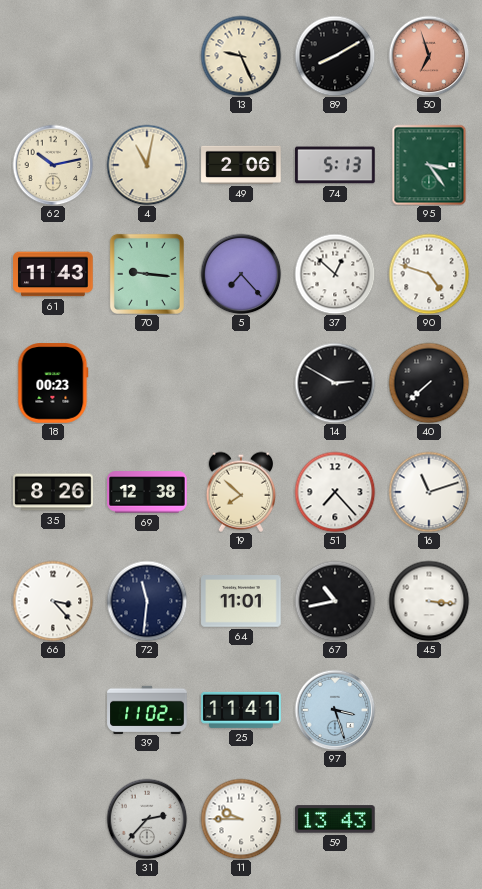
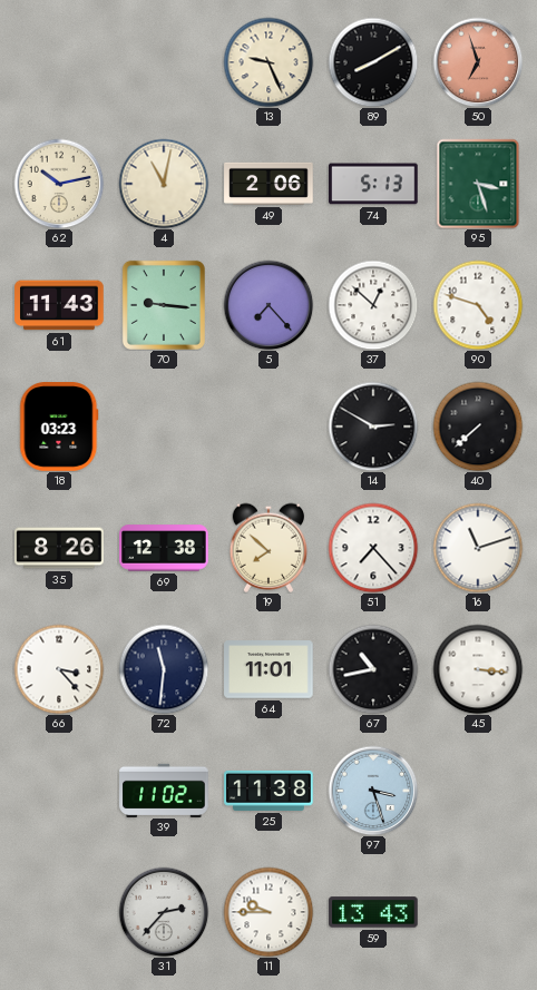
95: 3:24 -> 3:27 (478, 184)
18: 00:23 -> 03:23 (59, 427)
25: 11:41 -> 11:38 (268, 791)
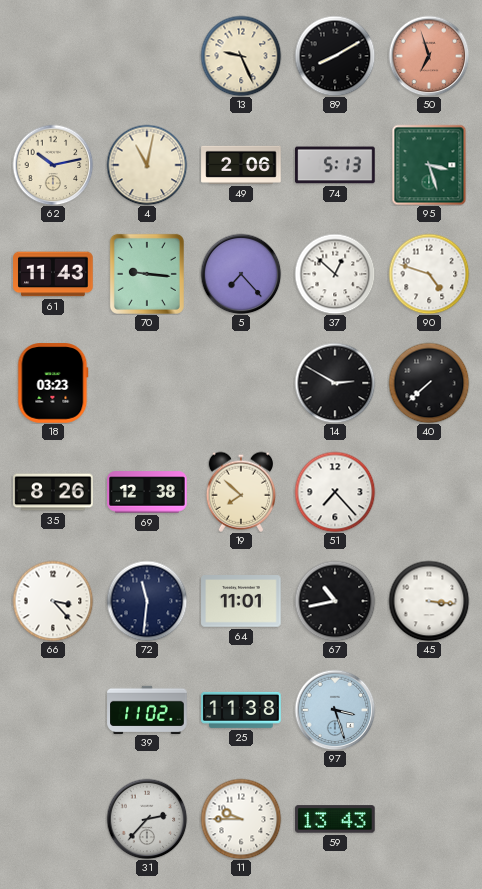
16: 11:12 -> none (478, 548)
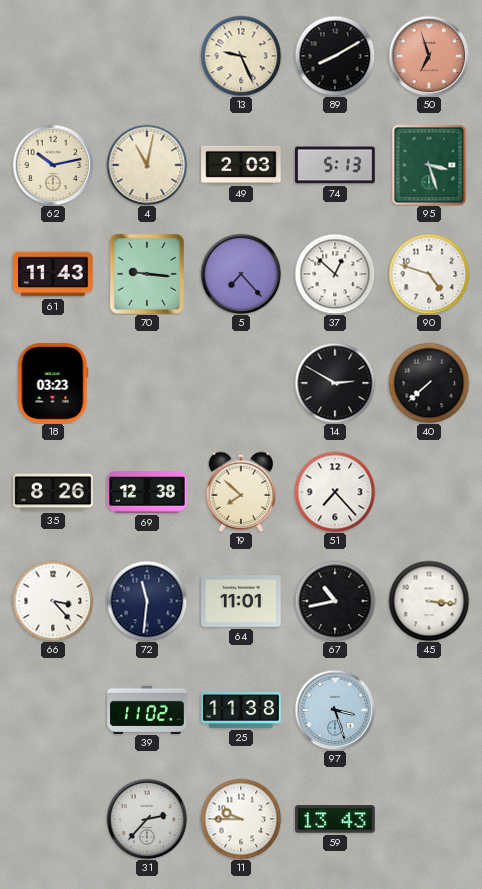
49: 2:06 -> 2:03 (241, 165)
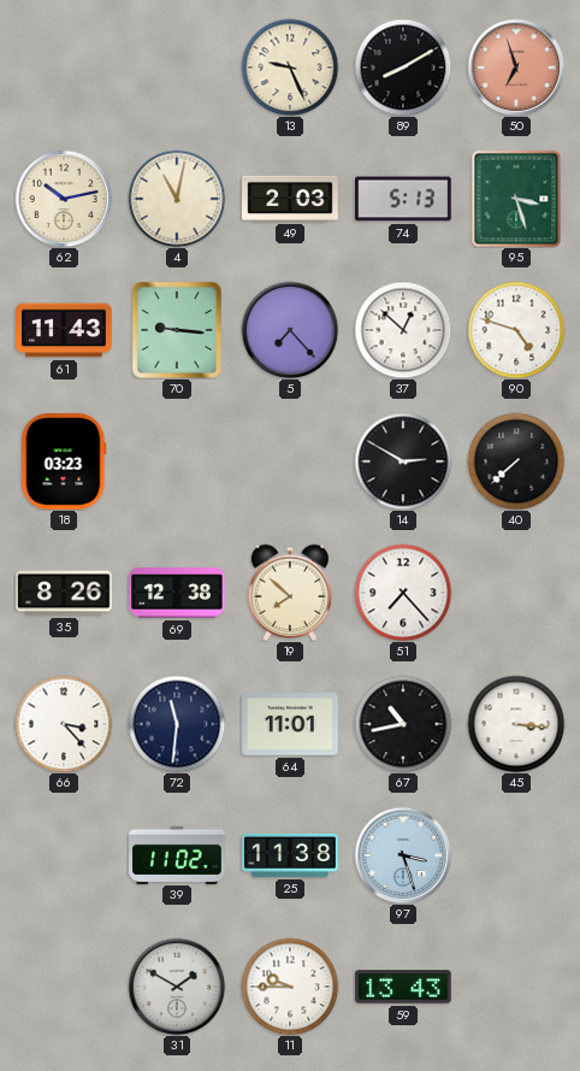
31: 2:37 -> 1:50 (177, 987)
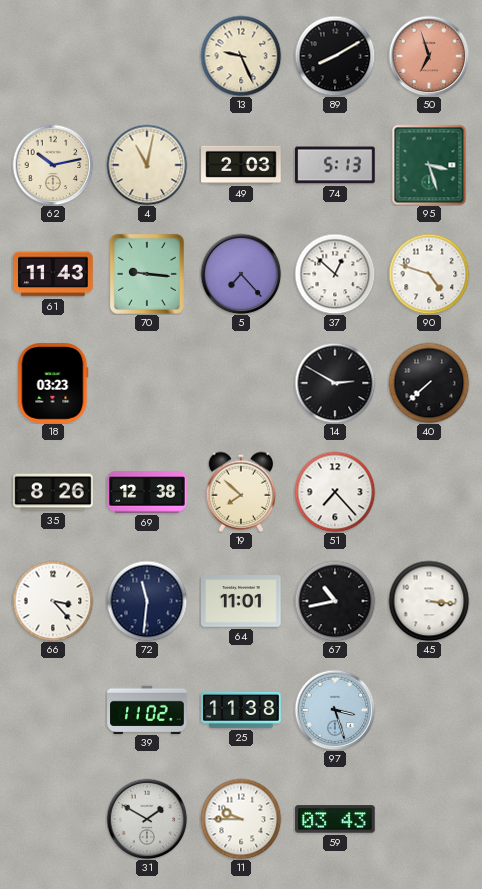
59: 13:43 -> 03:43 (335, 819)
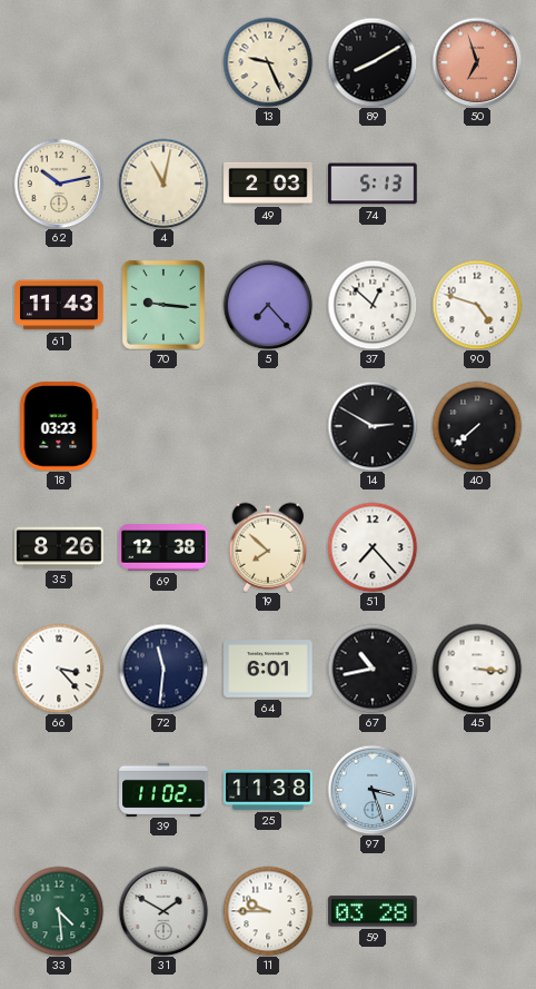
95: 3:27 -> none (429, 165)
64: 11:01 -> 6:01 (268, 669)
33: none -> 4:29 (59, 911)
59: 03:43 -> 03:28 (373, 911)
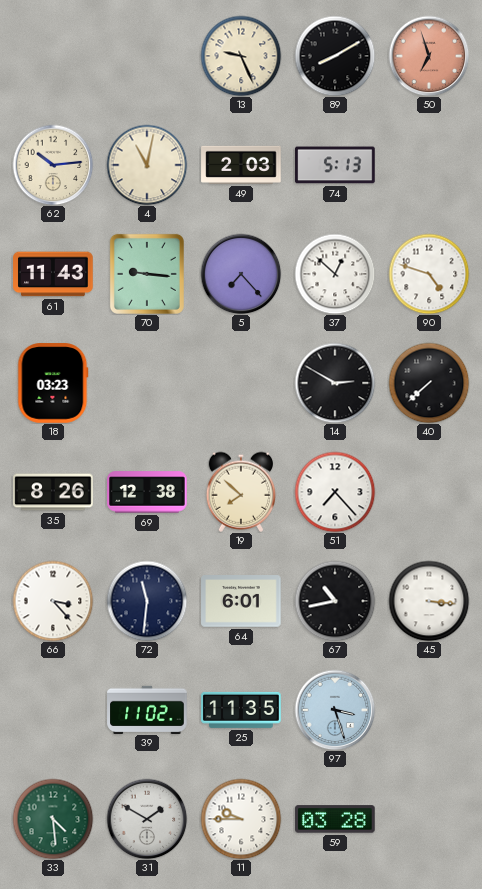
62: 10:13 -> 10:14 (53, 165)
25: 11:38 -> 11:35 (241, 710)
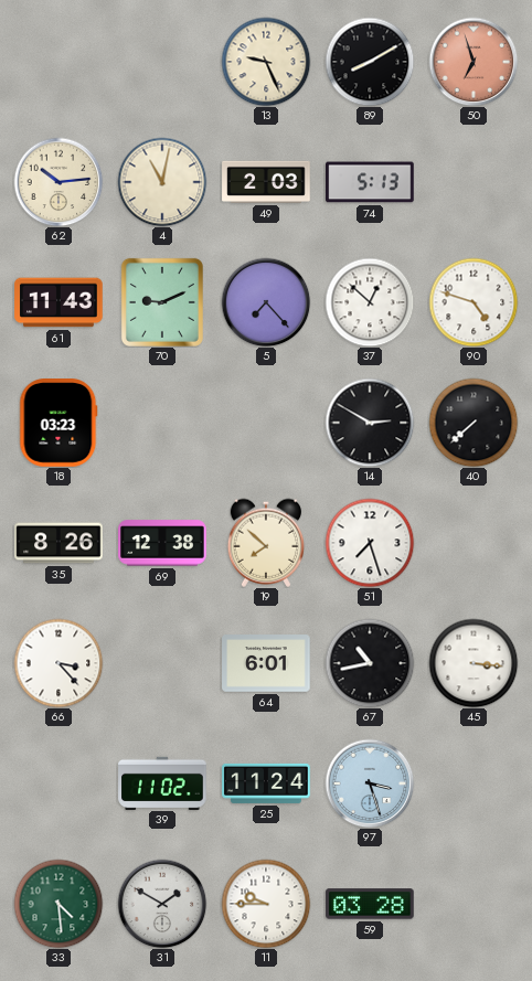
70: 9:16 -> 9:11 (162, 302)
51: 7:23 -> 7:27 (370, 543)
72: 11:31 -> none (147, 601)
25: 11:35 -> 11:24 (266, 783)
